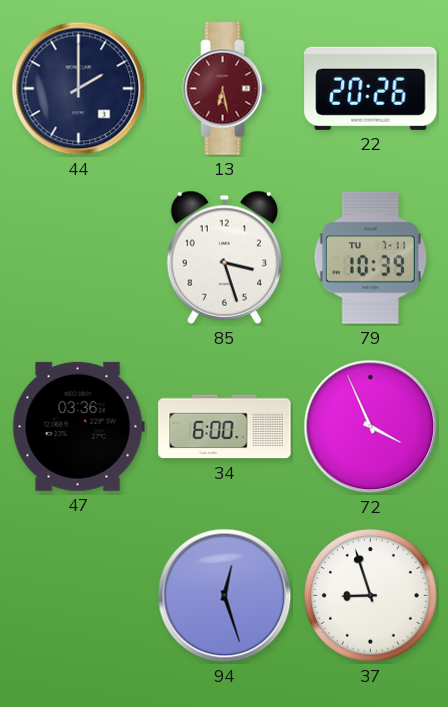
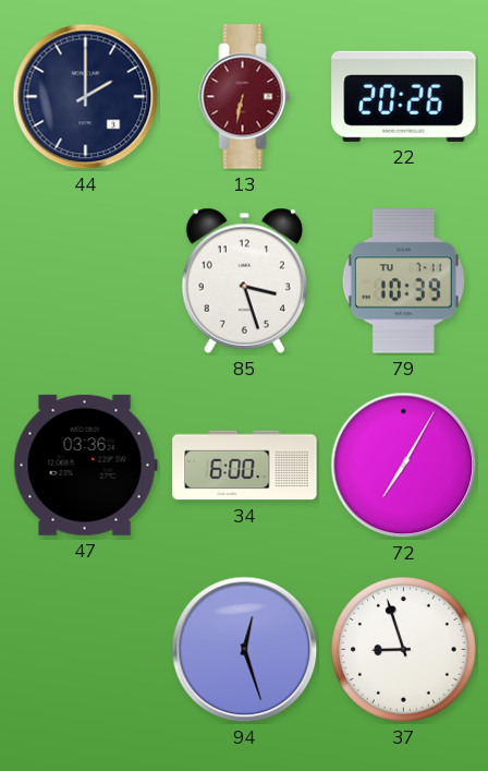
13: 6:28 -> 6:32 (245, 97)
72: 3:56 -> 7:05 (404, 466)
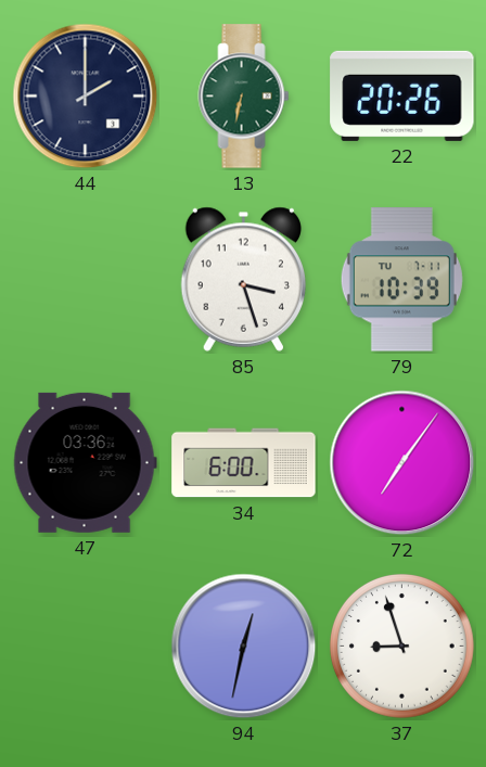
13 dial: burgundy -> green (244, 97)
72: 7:05 -> 7:06 (402, 463)
94: 12:27 -> 12:32 (244, 647)
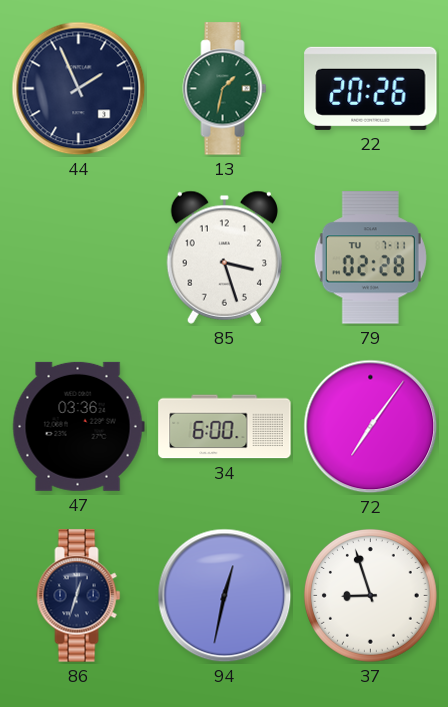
44: 2:00 -> 1:56 (79, 89)
13: 6:32 -> 1:32 (225, 89)
79: 10:39 -> 02:28 (370, 258)
86: none -> 12:33 (79, 596)
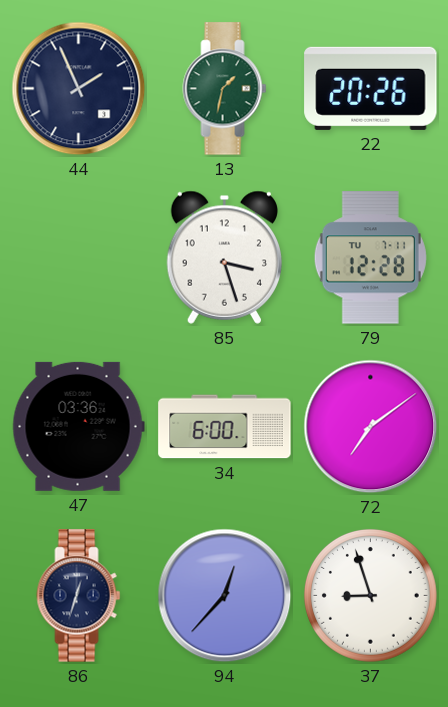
79: 02:28 -> 12:28 (370, 258)
72: 7:06 -> 7:09 (371, 427)
94: 12:32 -> 12:37 (225, 596)
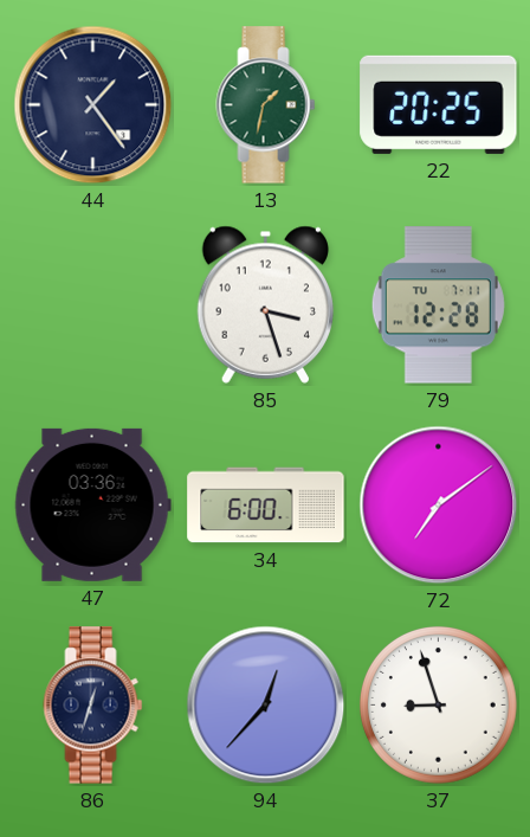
44: 1:56 -> 1:24 (93, 105)
22: 20:26 -> 20:25 (439, 104)
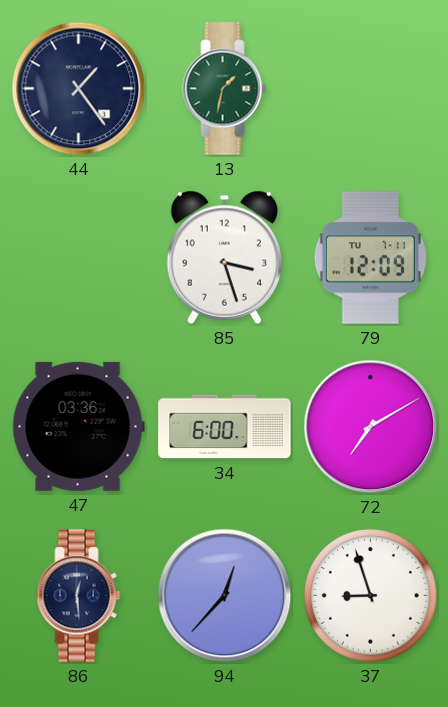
22: 20:25 -> none (439, 104)
79: 12:28 -> 12:09 (370, 258)
72: 7:09 -> 7:10 (371, 427)
86: 12:33 -> 12:29 (79, 596)
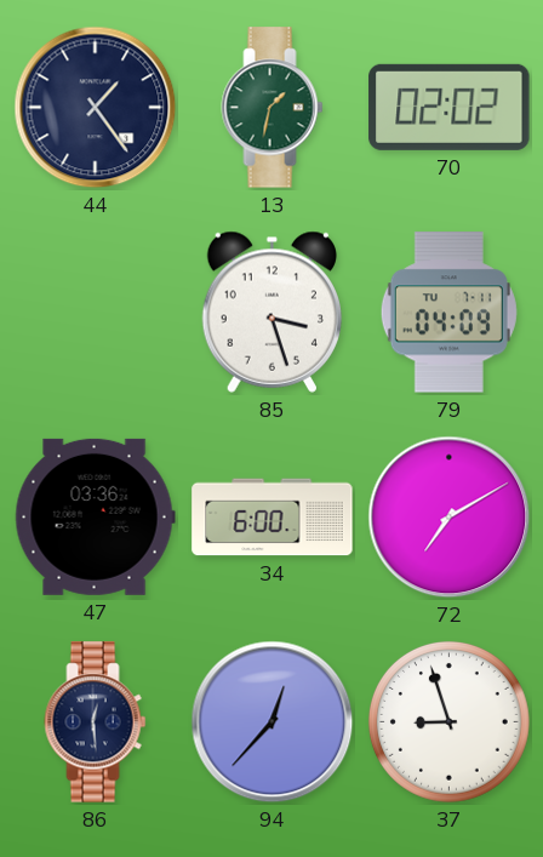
70: none -> 02:02 (450, 107)
79: 12:09 -> 04:09 (448, 313)
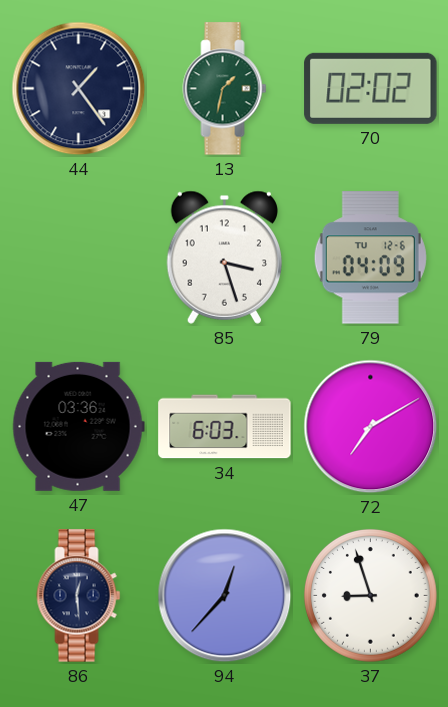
79 date: TU 7-11 -> TU 12-6 (370, 258)
34: 6:00 -> 6:03 (225, 427)
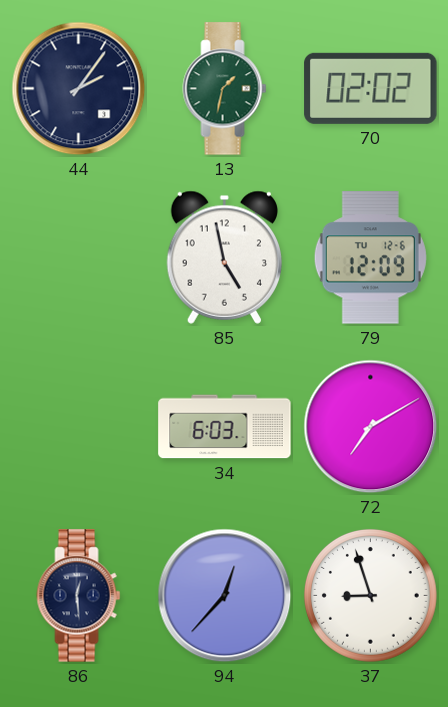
44: 1:24 -> 2:06 (79, 89)
85: 3:27 -> 4:58 (224, 257)
79: 04:09 -> 12:09 (370, 258)
47: 03:36 -> none (78, 426)
